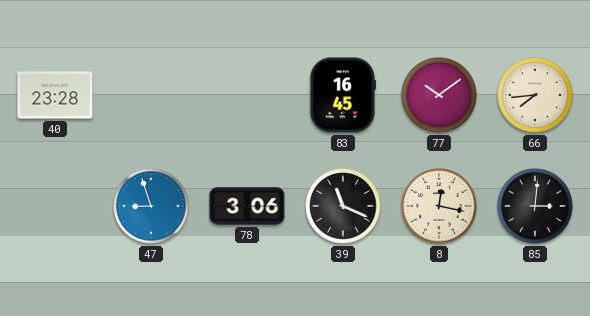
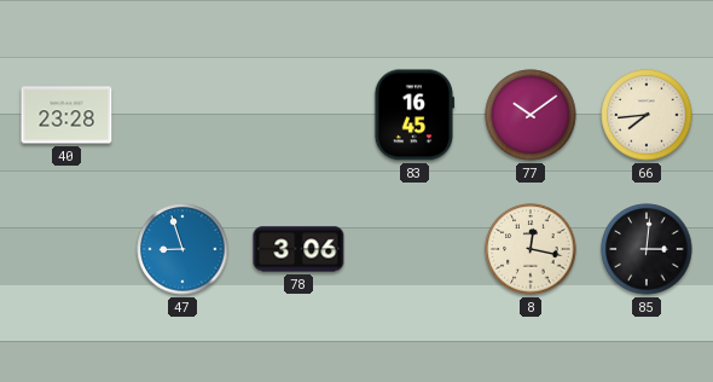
39: 11:19 -> none (343, 206)
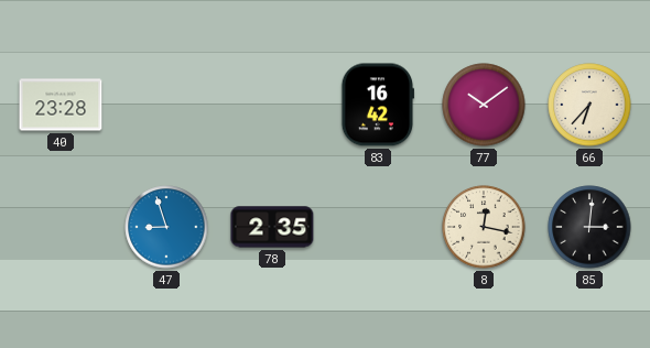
83: 16:45 -> 16:42 (378, 105)
66: 7:44 -> 6:37 (589, 105)
78: 3:06 -> 2:35 (272, 227)
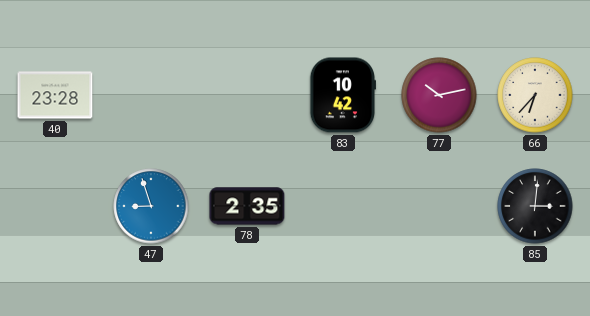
83: 16:42 -> 10:42 (343, 95)
77: 10:09 -> 10:13 (439, 95)
8: 12:17 -> none (484, 227)
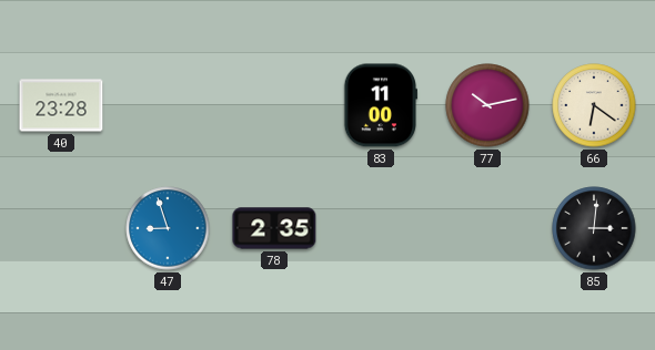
83: 10:42 -> 11:00 (381, 105)
66: 6:37 -> 6:21 (594, 105)
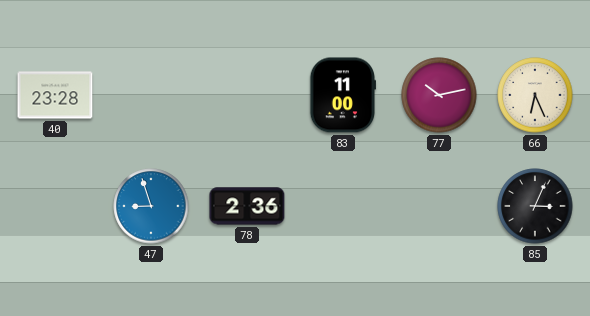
66: 6:21 -> 6:26 (535, 95)
78: 2:35 -> 2:36 (247, 206)
85: 3:01 -> 3:04 (535, 206)
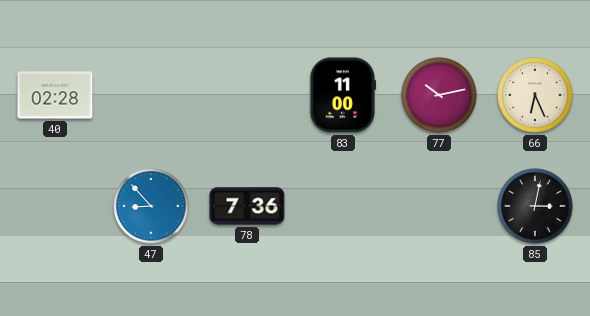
40: 23:28 -> 02:28 (55, 95)
47: 8:57 -> 8:53 (151, 206)
78: 2:36 -> 7:36 (247, 206)
85: 3:04 -> 3:02 (535, 206)
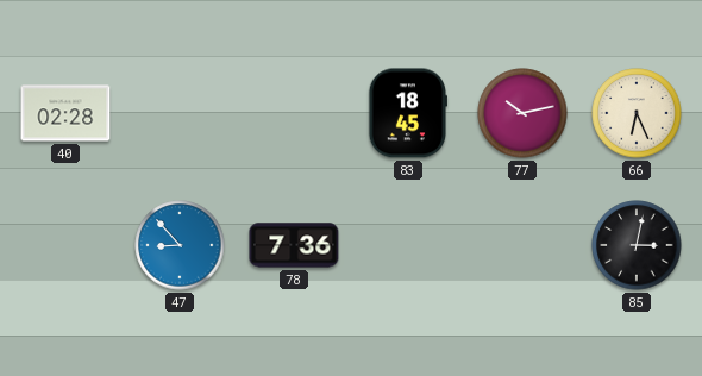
83: 11:00 -> 18:45 (408, 113)
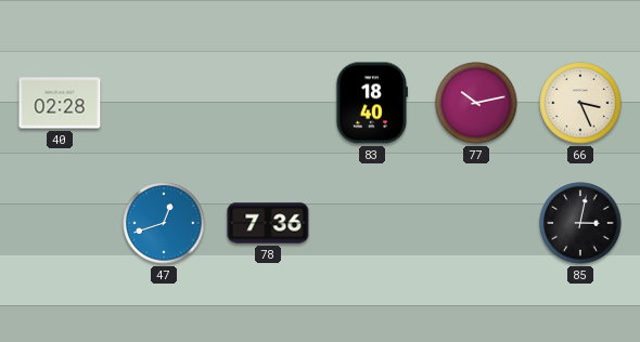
83: 18:45 -> 18:40 (372, 103)
66: 6:26 -> 3:26 (580, 103)
47: 8:53 -> 12:42 (164, 223)
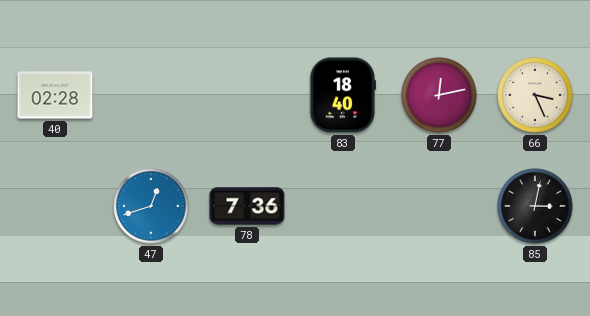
77: 10:13 -> 12:13 (439, 95)
